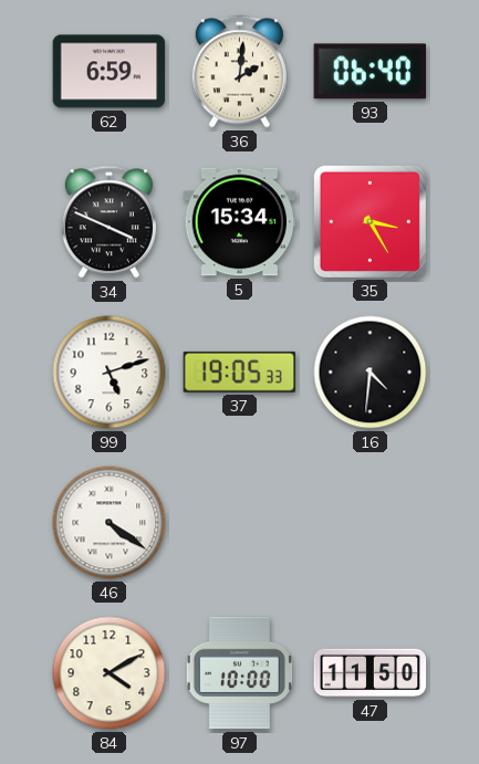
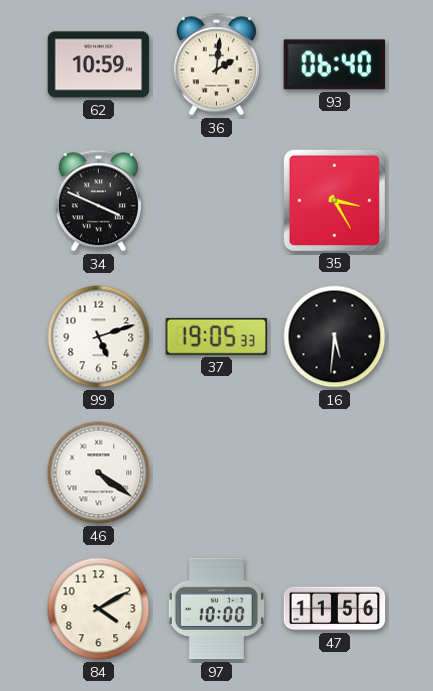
62: 6:59 -> 10:59 (99, 65)
5: 15:34 -> none (240, 222)
16: 4:31 -> 5:31 (335, 337)
47: 11:50 -> 11:56 (335, 609)
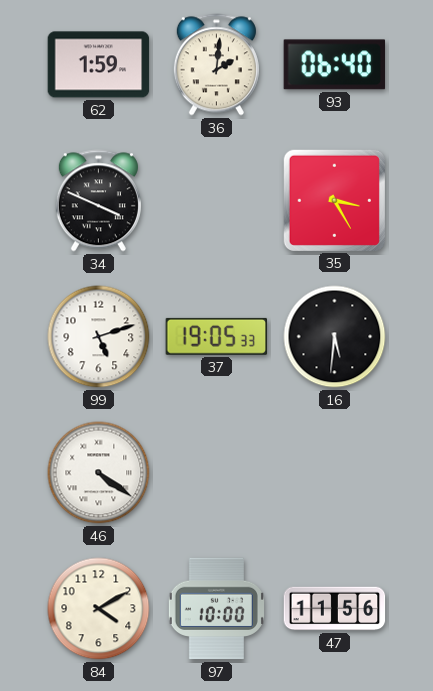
62: 10:59 -> 1:59 (99, 65)
